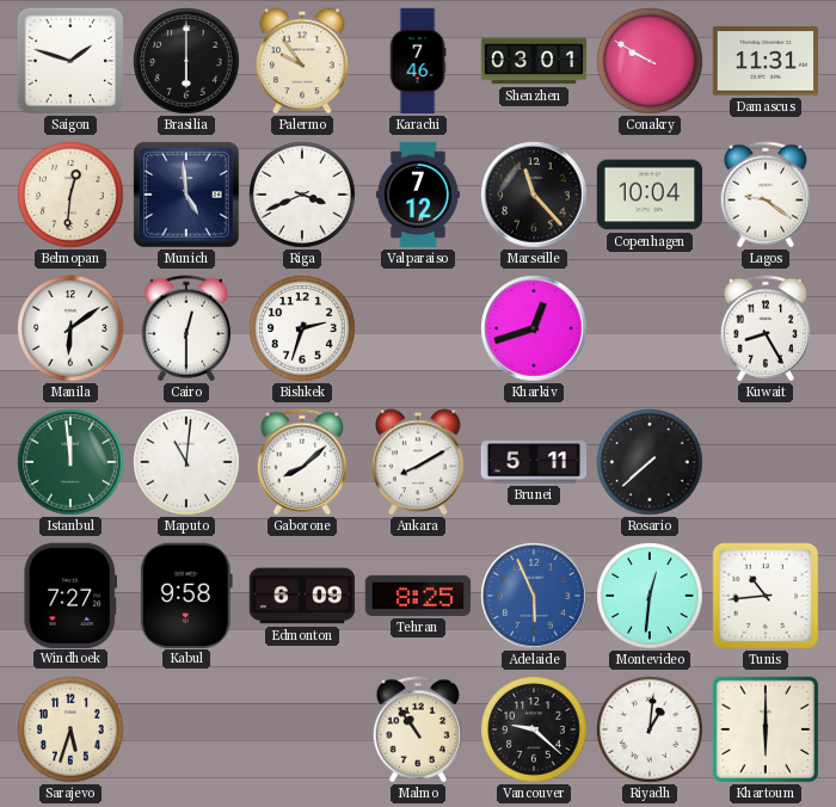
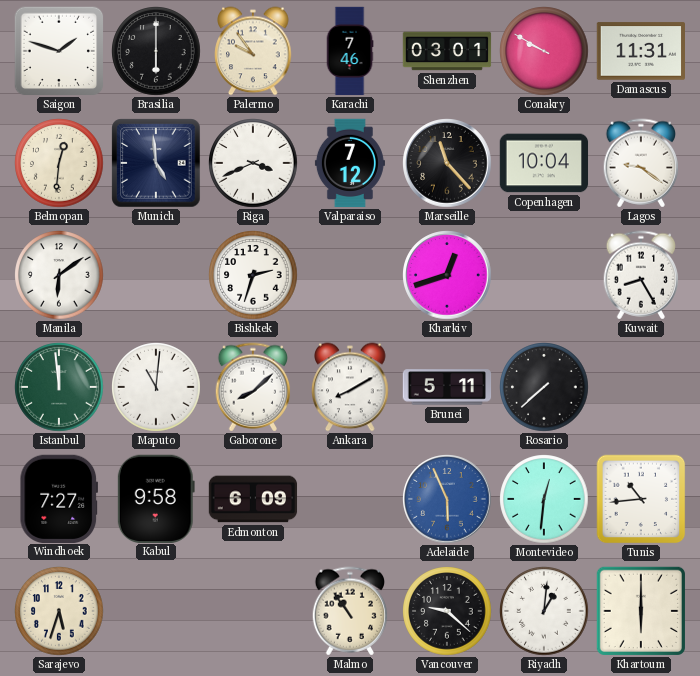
Cairo: 12:30 -> none (186, 328)
Tehran: 8:25 -> none (418, 596)
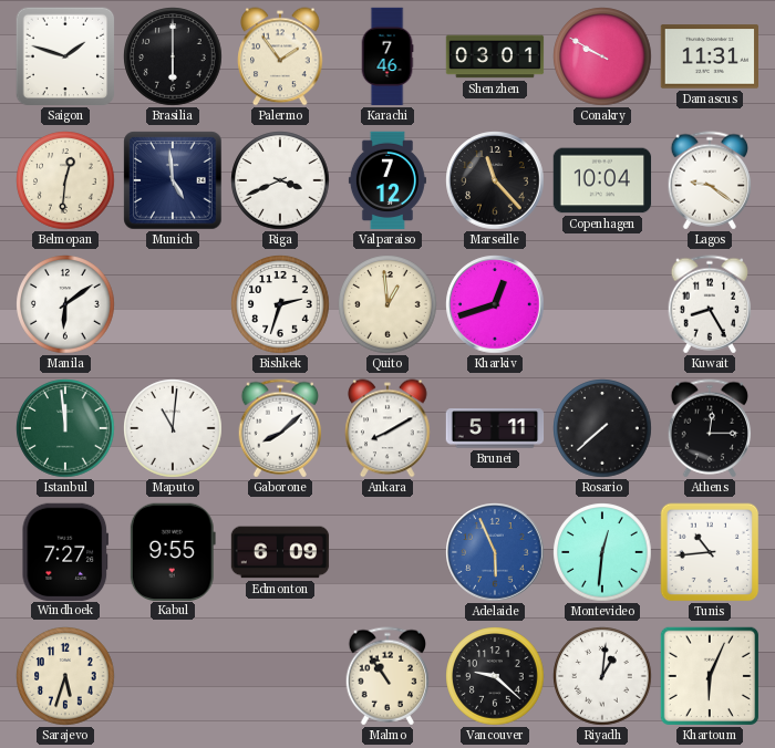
Palermo: 9:54 -> 1:54 (280, 56)
Quito: none -> 12:59 (387, 304)
Athens: none -> 12:15 (710, 428)
Kabul: 9:58 -> 9:55 (173, 551)
Khartoum: 6:00 -> 6:04 (709, 675)
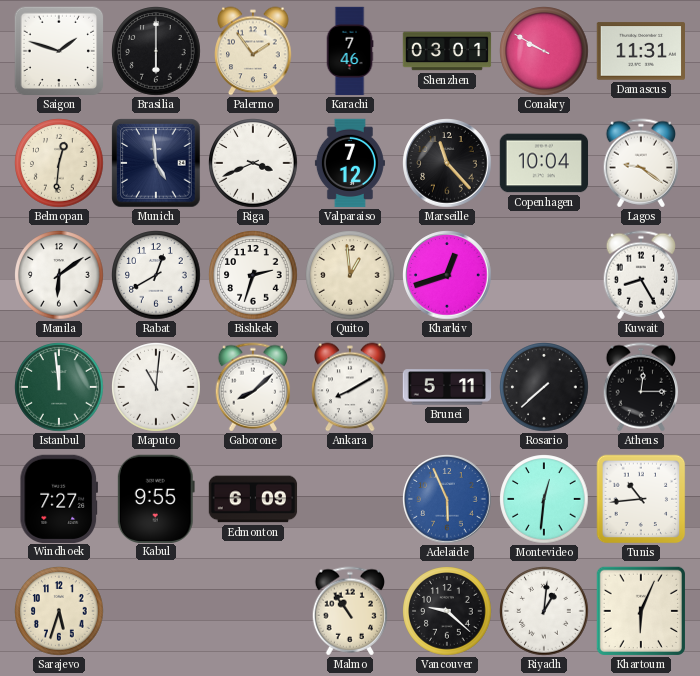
Rabat: none -> 12:40 (156, 275)
